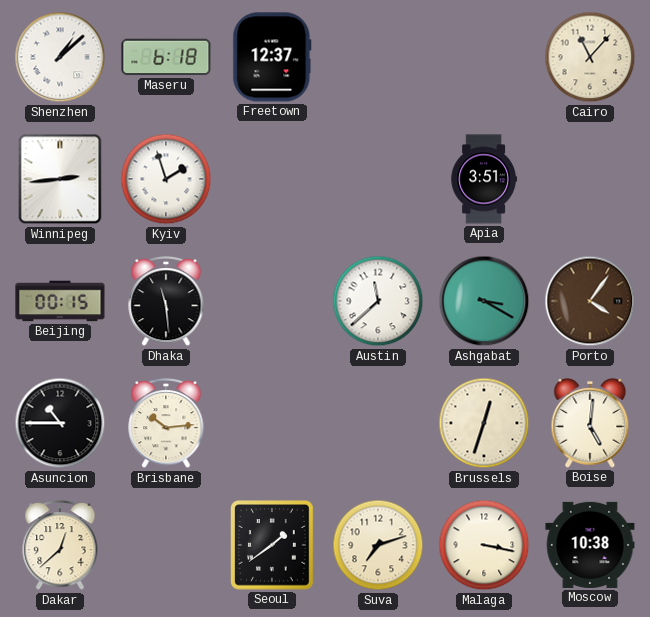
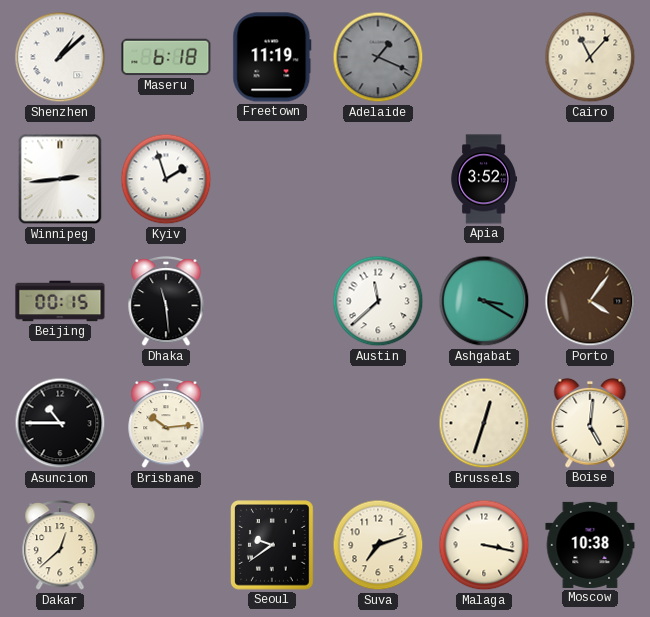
Freetown: 12:37 -> 11:19 (272, 57)
Adelaide: none -> 1:19 (378, 57)
Apia: 3:51 -> 3:52 (483, 179)
Seoul: 1:39 -> 9:39 (272, 545)
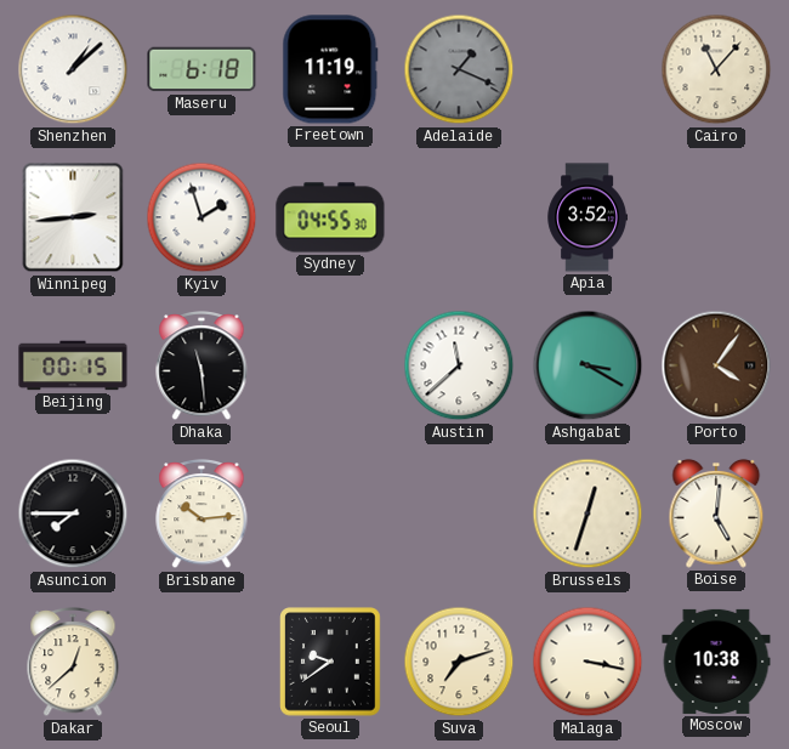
Sydney: none -> 04:55 (330, 217)
Asuncion: 10:45 -> 7:45 (73, 513)
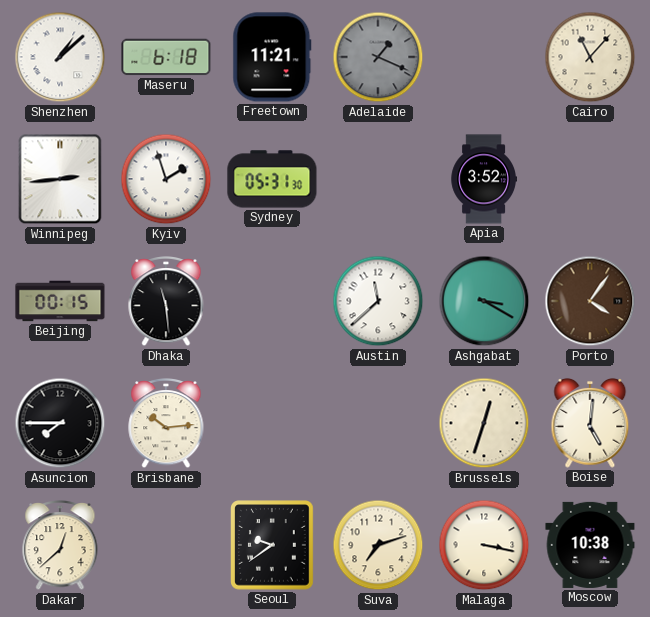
Freetown: 11:19 -> 11:21 (272, 57)
Sydney: 04:55 -> 05:31 (272, 179)
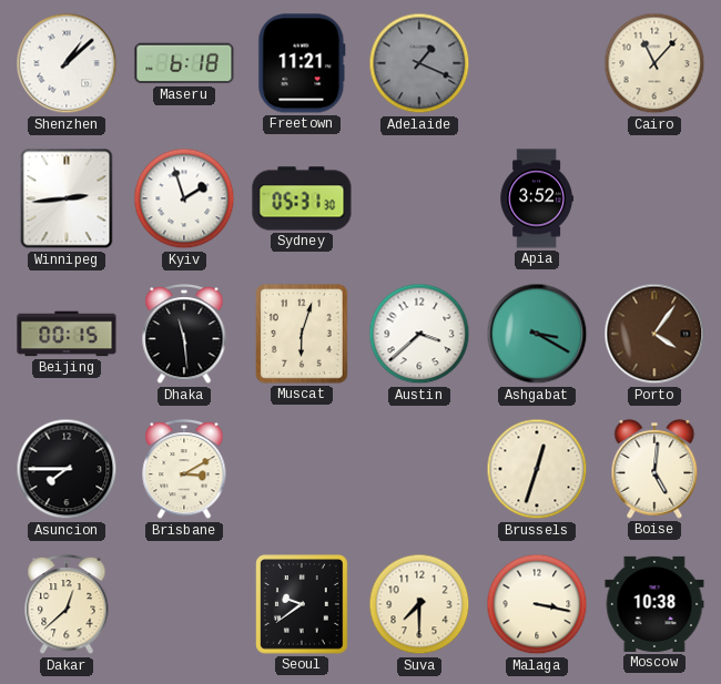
Muscat: none -> 6:03 (302, 334)
Austin: 11:38 -> 3:38 (419, 334)
Brisbane: 10:14 -> 3:10 (184, 469)
Suva: 7:12 -> 7:30 (419, 604)
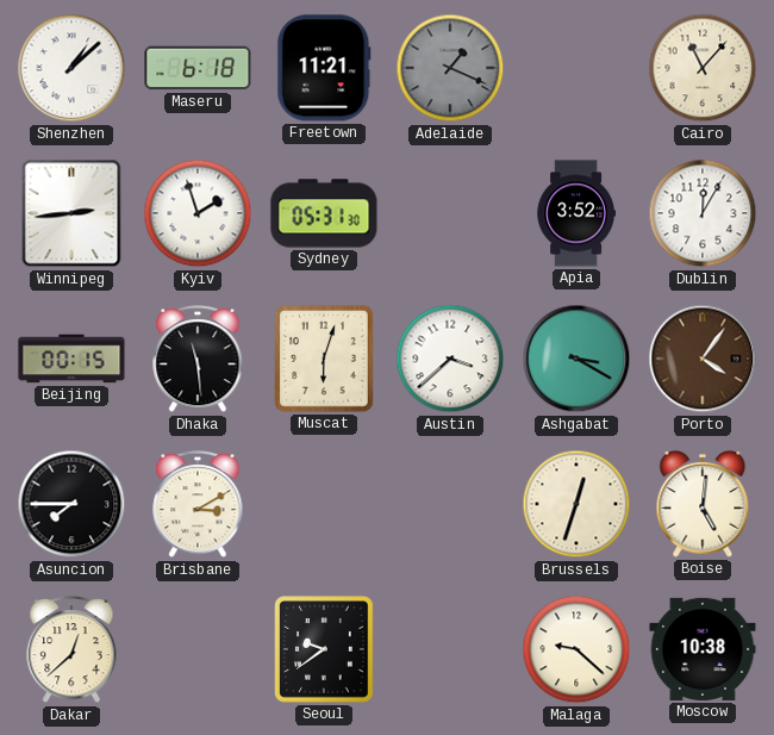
Dublin: none -> 12:05 (703, 213)
Suva: 7:30 -> none (419, 604)
Malaga: 3:17 -> 9:22 (576, 649)
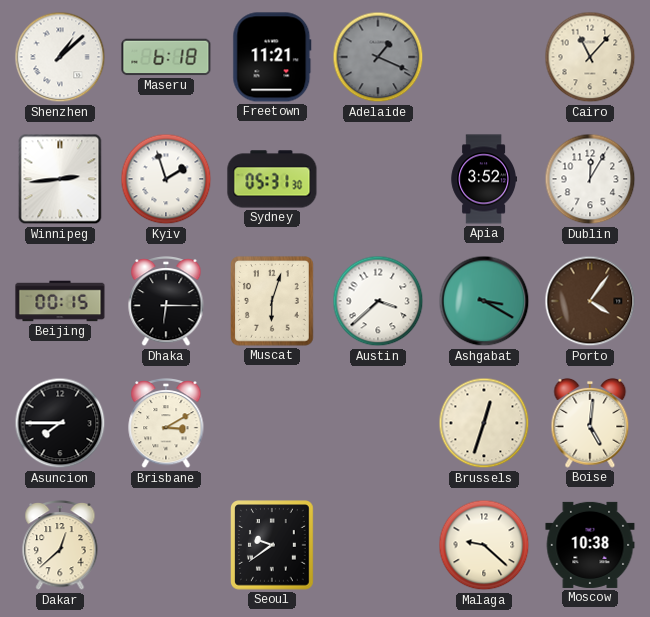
Dhaka: 11:29 -> 6:15 (166, 301)
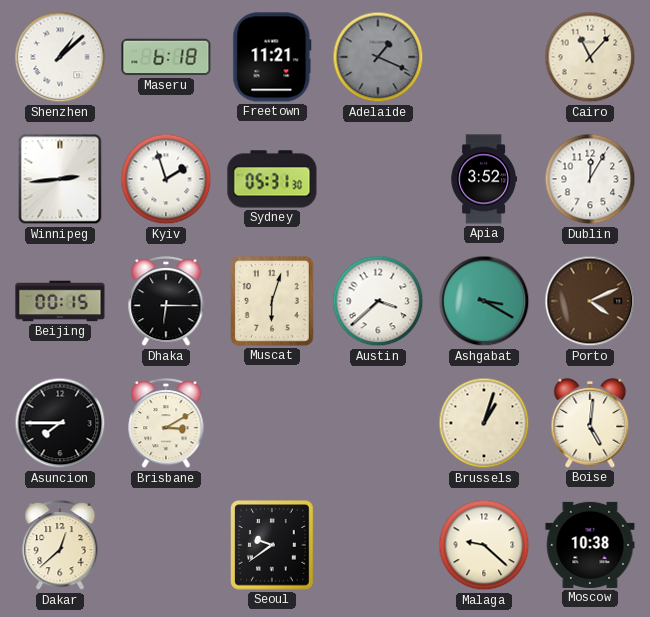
Porto: 4:06 -> 4:11 (590, 301)
Brussels: 12:33 -> 1:03 (484, 423)
